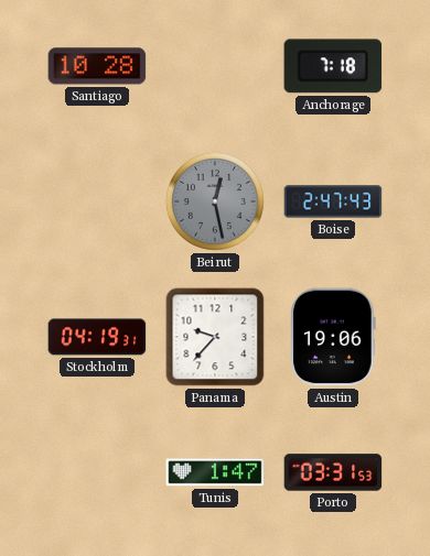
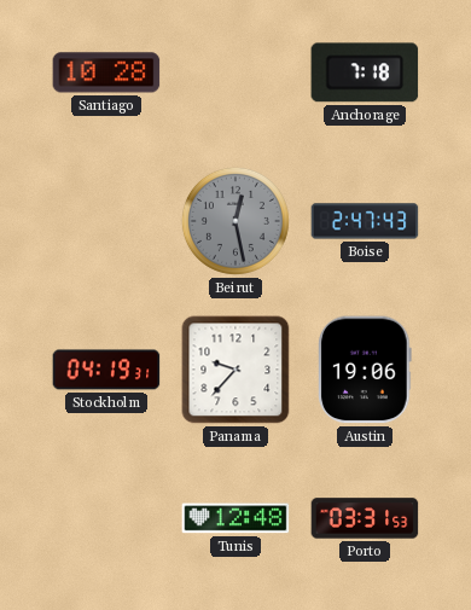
Tunis: 1:47 -> 12:48 (235, 518)
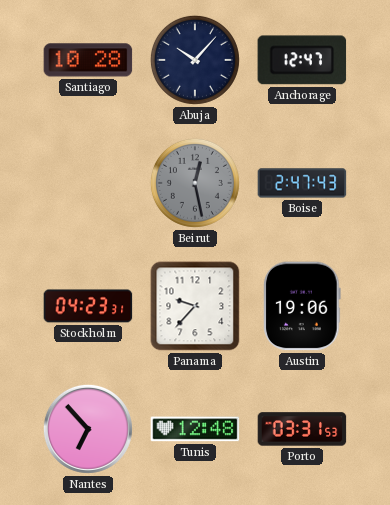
Abuja: none -> 10:07 (195, 60)
Anchorage: 7:18 -> 12:47 (302, 60)
Stockholm: 04:19 -> 04:23 (88, 306)
Nantes: none -> 6:53 (88, 429)
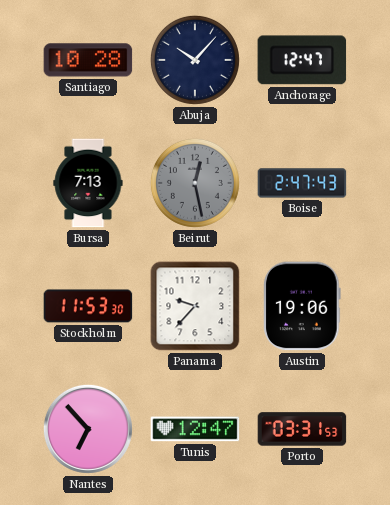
Bursa: none -> 7:13 (88, 183)
Stockholm: 04:23 -> 11:53 (88, 306)
Tunis: 12:48 -> 12:47 (195, 429)
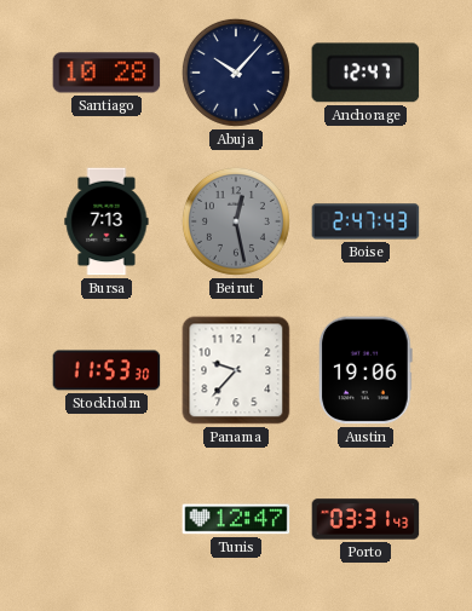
Nantes: 6:53 -> none (88, 429)
Porto: 03:31:53 -> 03:31:43 (365, 519)
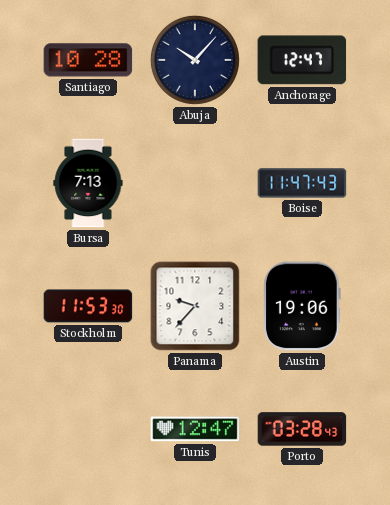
Beirut: 12:28 -> none (236, 221)
Boise: 2:47 -> 11:47 (302, 183)
Porto: 03:31 -> 03:28 (302, 429)
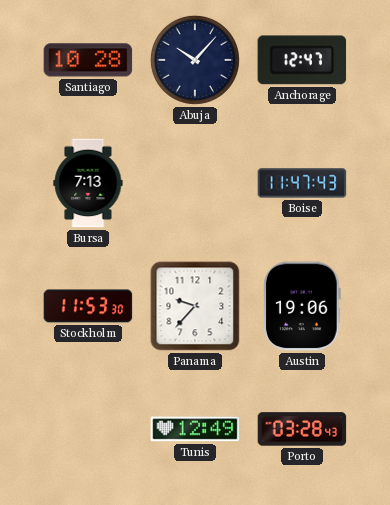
Tunis: 12:47 -> 12:49 (195, 429)
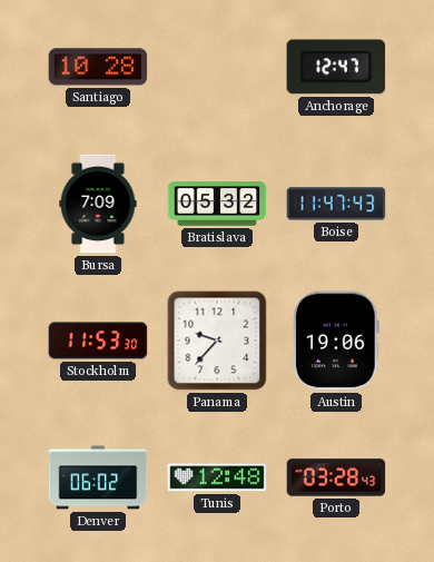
Abuja: 10:07 -> none (195, 60)
Bursa: 7:13 -> 7:09 (98, 204)
Bratislava: none -> 05:32 (217, 204)
Denver: none -> 06:02 (98, 477)
Tunis: 12:49 -> 12:48 (217, 477)
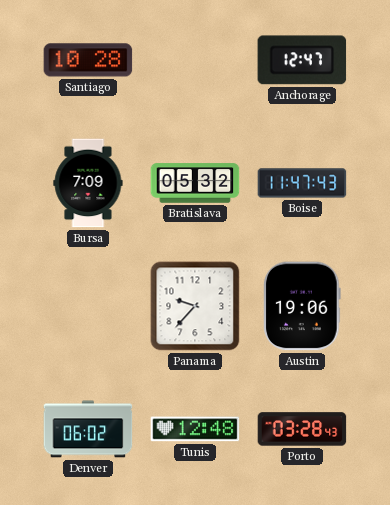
Stockholm: 11:53 -> none (98, 341)
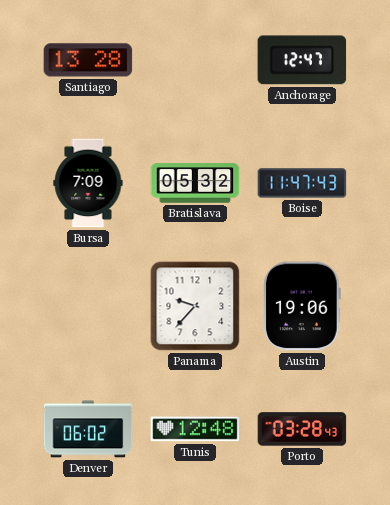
Santiago: 10:28 -> 13:28 (88, 60)
